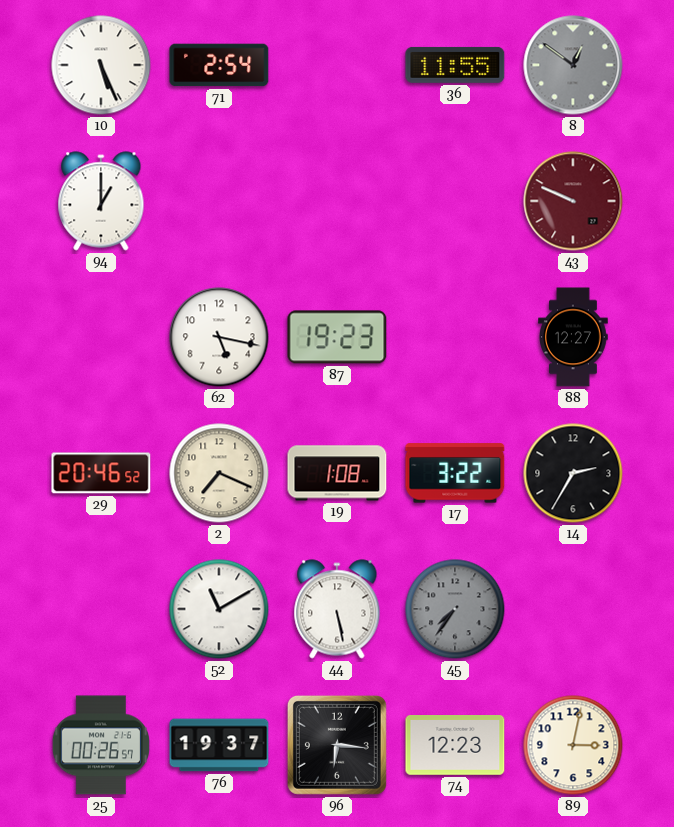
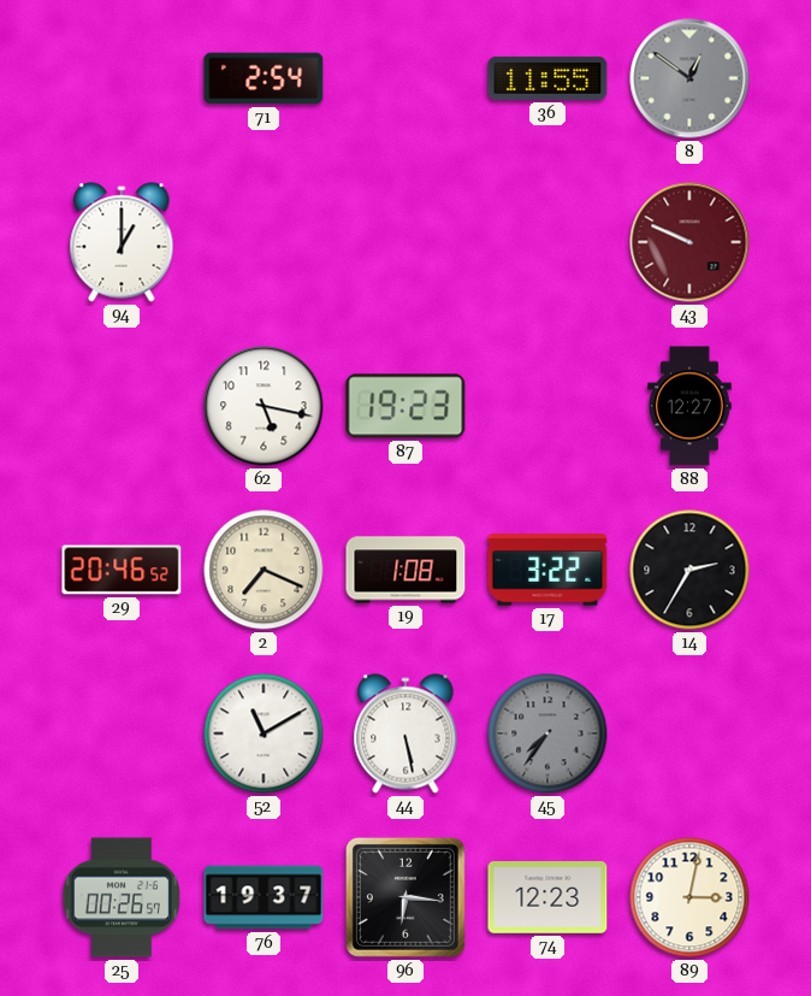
10: 5:26 -> none (101, 65)
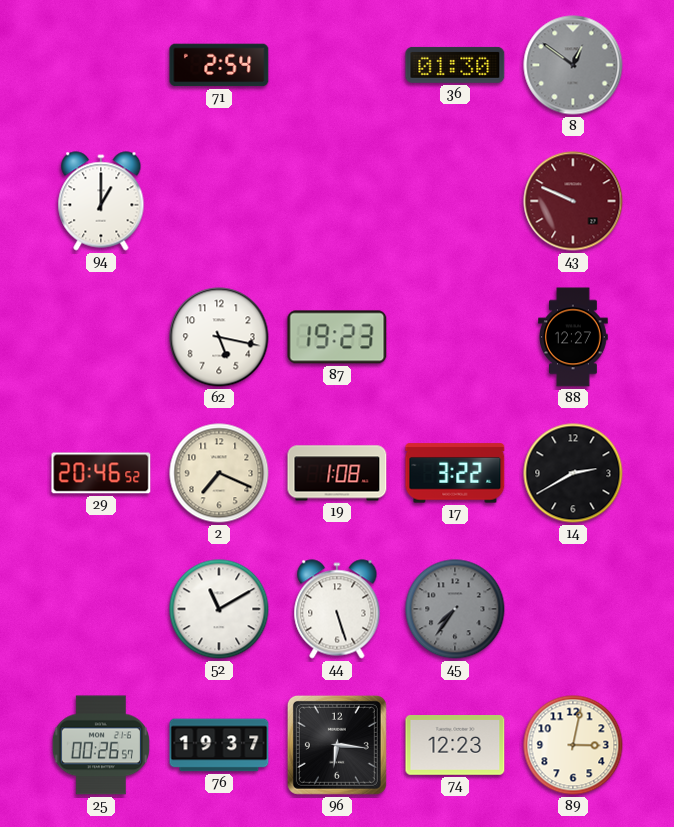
36: 11:55 -> 01:30 (455, 65)
14: 2:35 -> 2:40 (573, 473)
44: 5:28 -> 5:27 (337, 609)
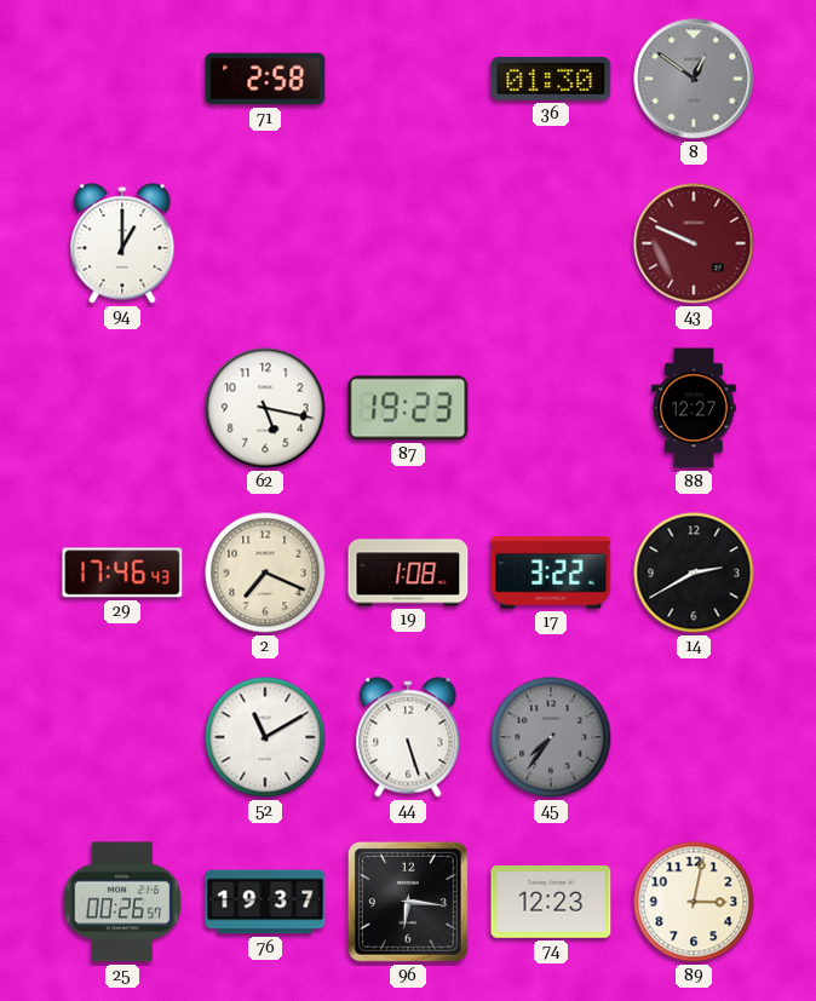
71: 2:54 -> 2:58 (265, 79)
29: 20:46 -> 17:46 (122, 573)
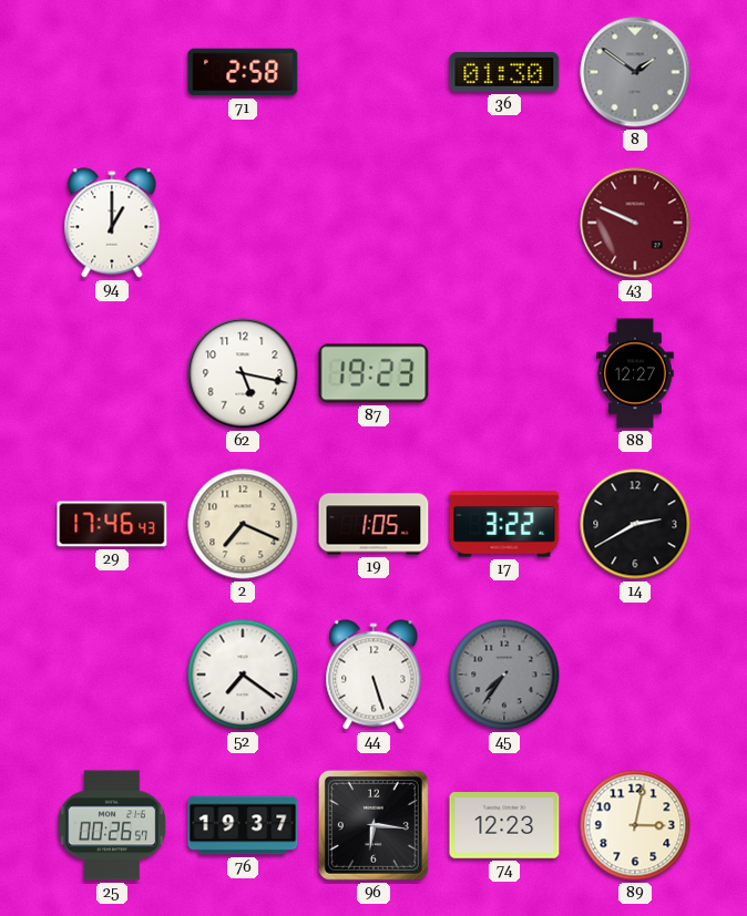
8: 12:51 -> 1:51 (635, 72)
19: 1:08 -> 1:05 (373, 524)
52: 11:10 -> 7:21 (243, 675)
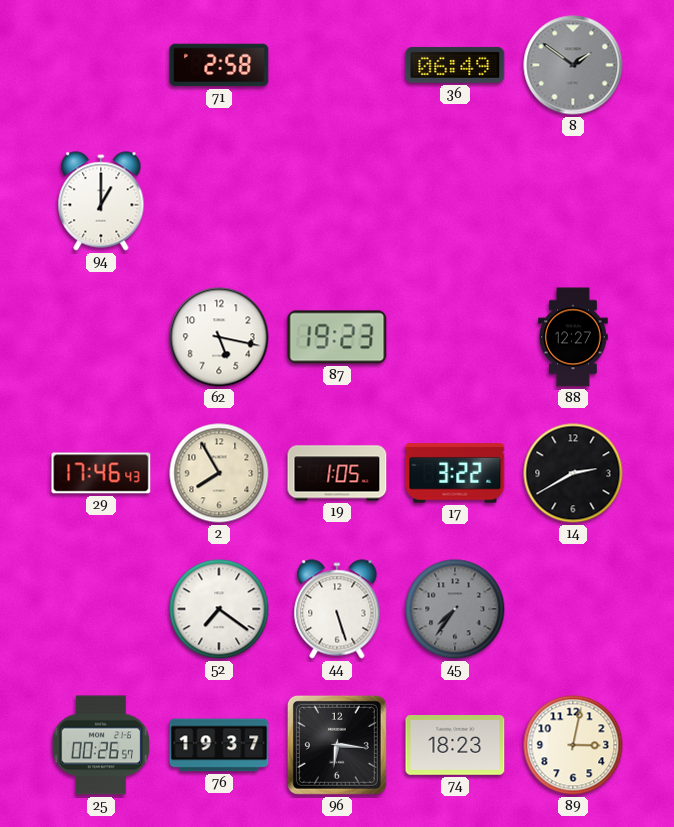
36: 01:30 -> 06:49 (455, 65)
43: 9:49 -> none (635, 223)
2: 7:19 -> 7:55 (219, 473)
74: 12:23 -> 18:23 (455, 746)
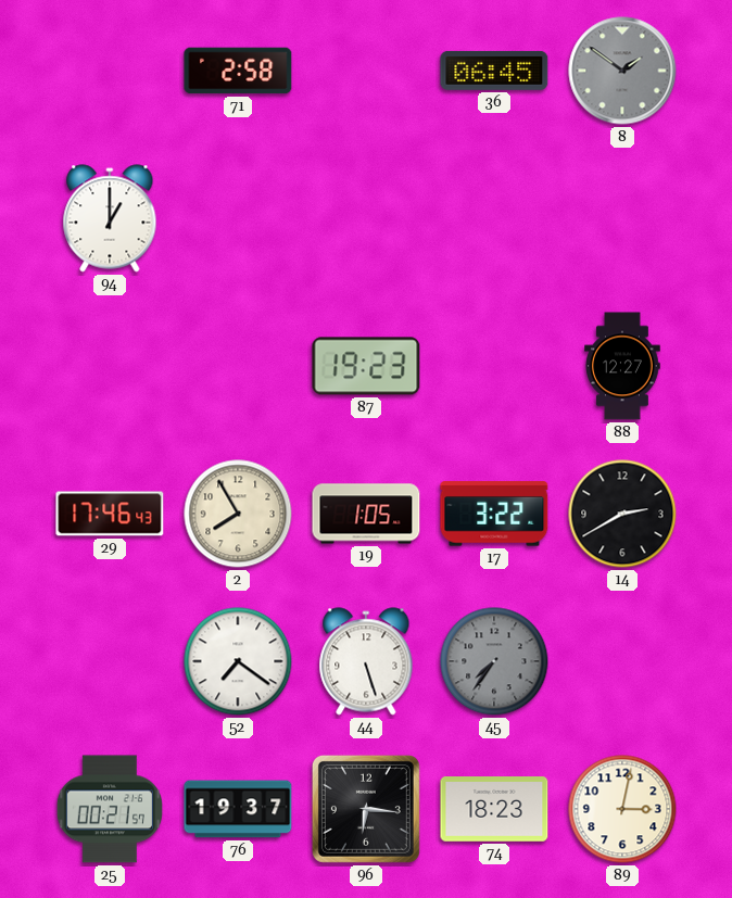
36: 06:49 -> 06:45 (494, 71)
62: 5:17 -> none (219, 337)
25: 00:26 -> 00:21 (110, 809)
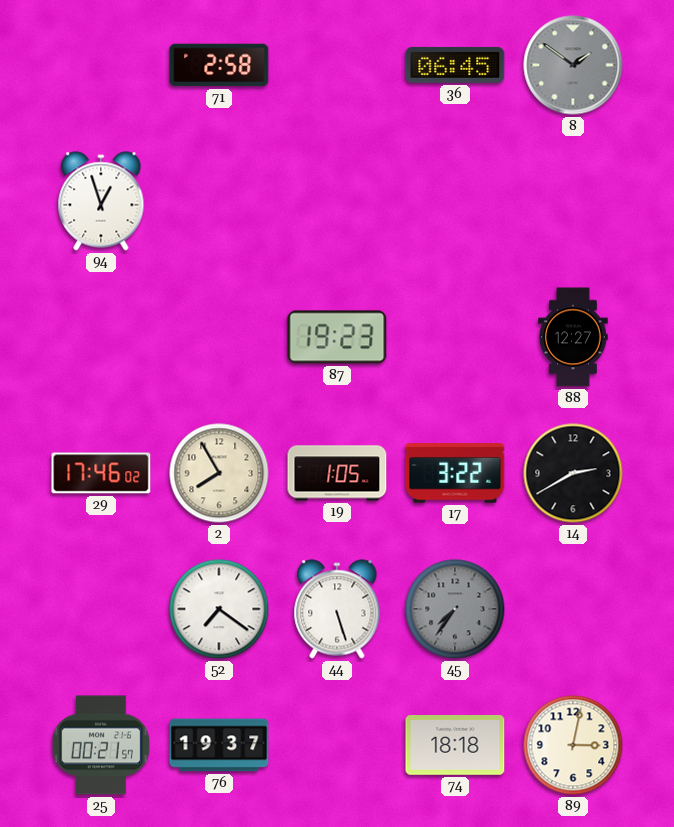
94: 1:00 -> 12:57 (101, 201)
29: 17:46:43 -> 17:46:02 (101, 473)
96: 6:16 -> none (366, 809)
74: 18:23 -> 18:18 (455, 746)
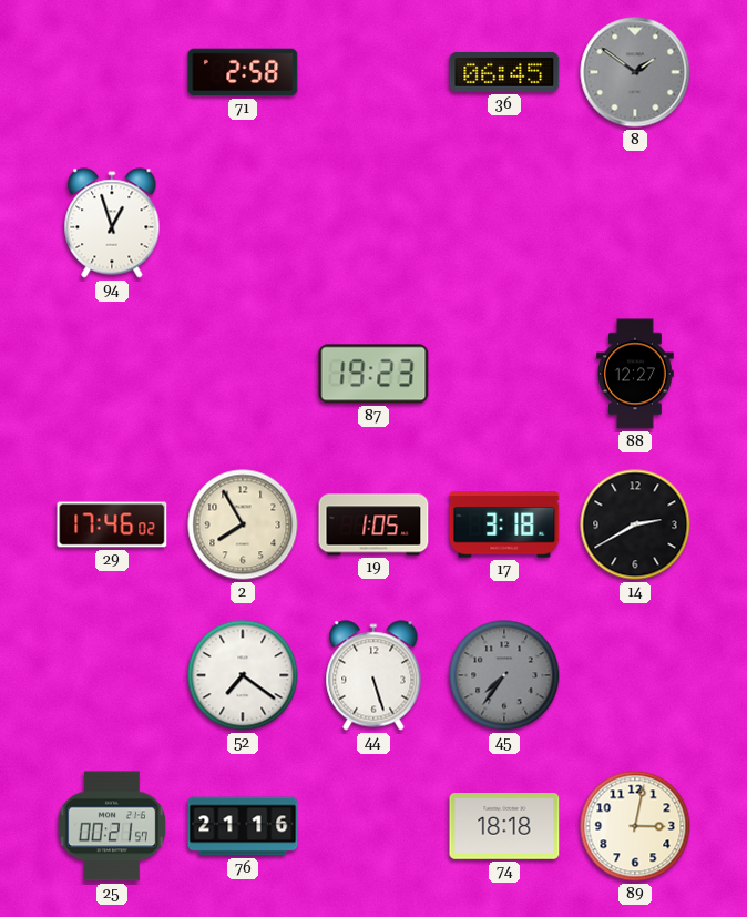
17: 3:22 -> 3:18 (504, 524)
76: 19:37 -> 21:16 (243, 826)
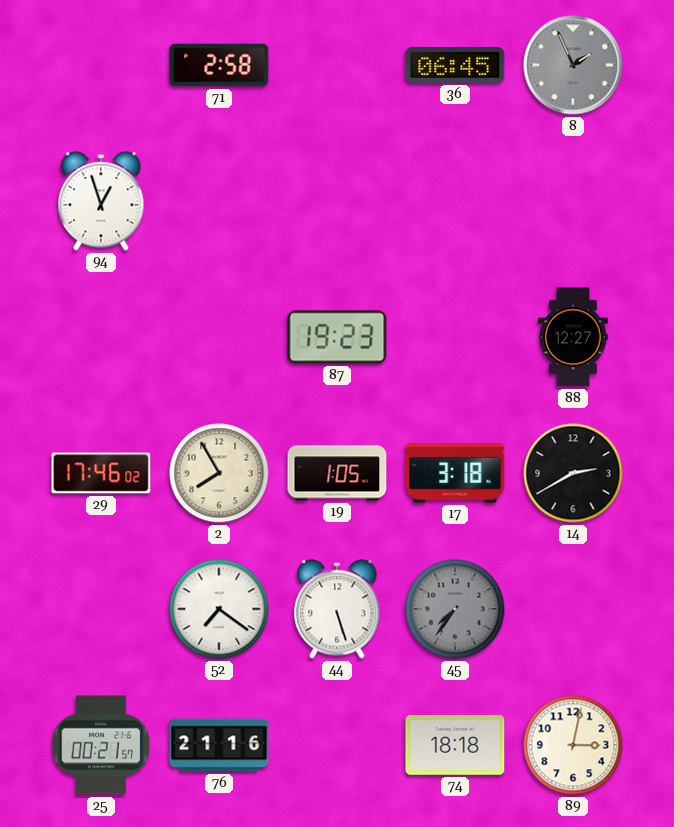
8: 1:51 -> 1:56 (573, 65)
